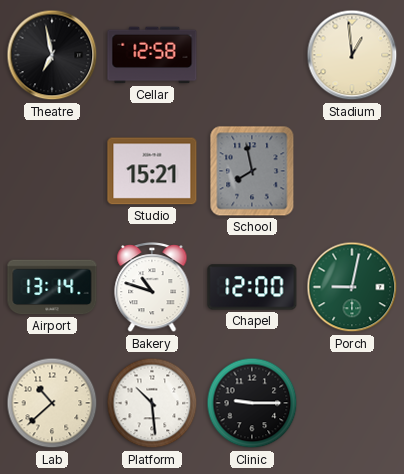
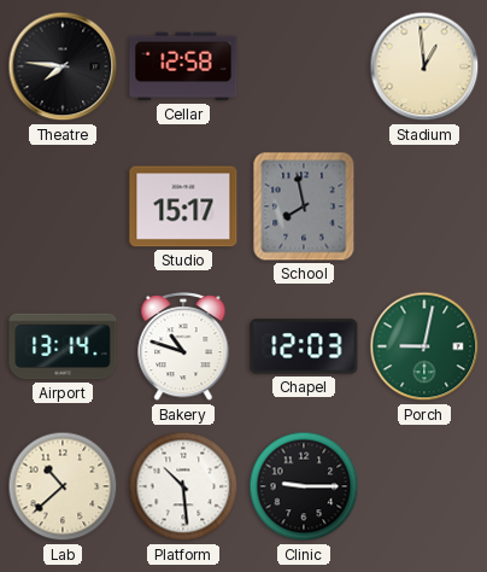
Theatre: 6:58 -> 7:46 (63, 66)
Studio: 15:21 -> 15:17 (183, 206)
Chapel: 12:00 -> 12:03 (304, 346)
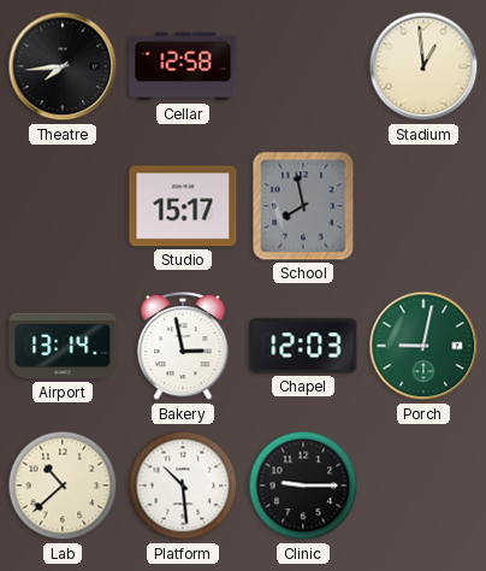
Theatre: 7:46 -> 7:44 (63, 66)
Bakery: 10:48 -> 2:58 (183, 347)
